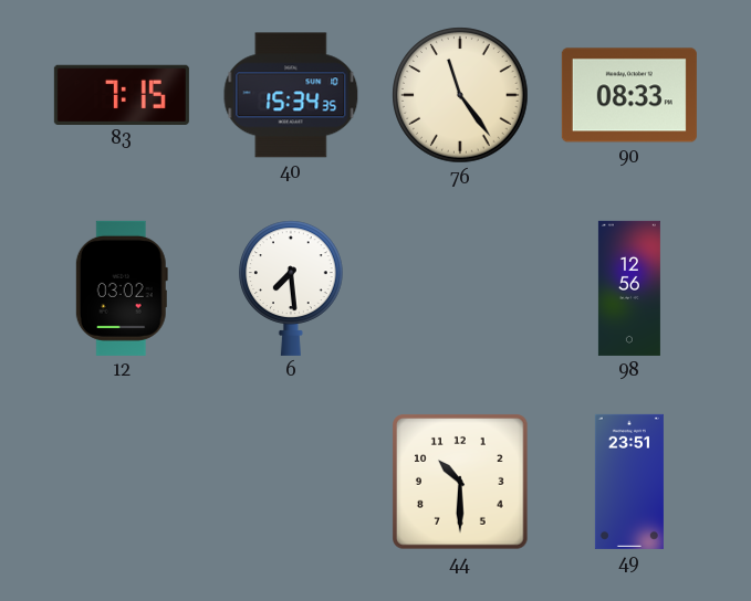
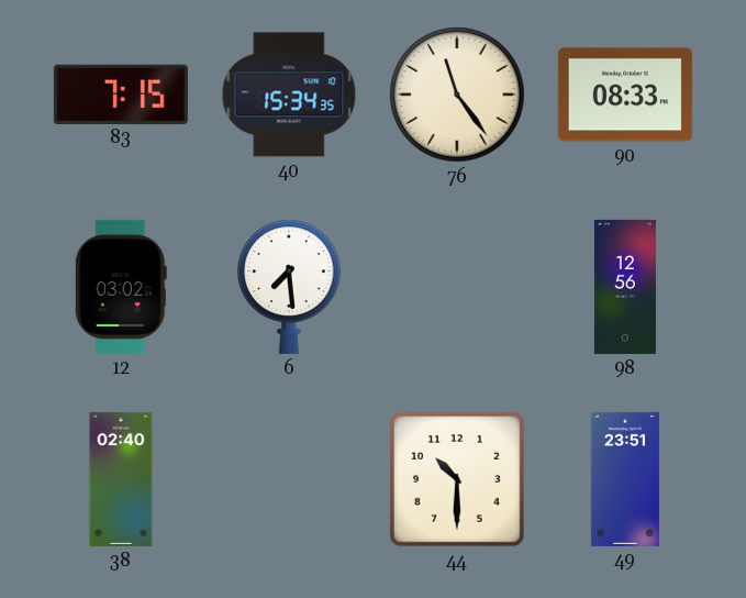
38: none -> 02:40 (121, 479)
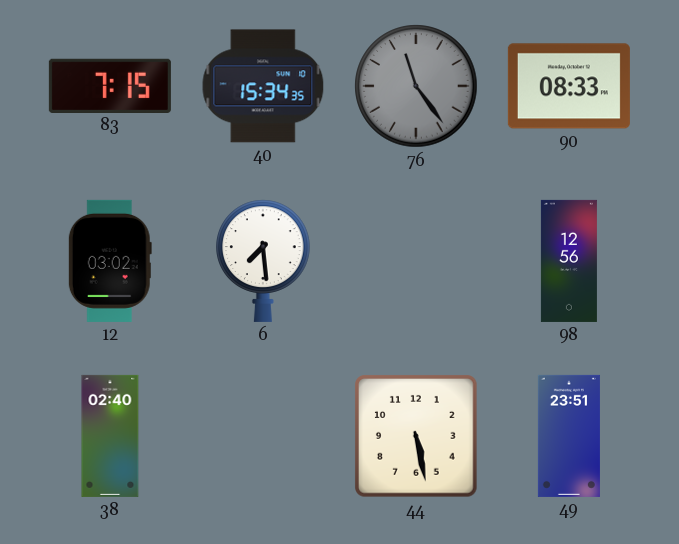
76 dial: cream -> grey (416, 86)
44: 10:30 -> 5:28 (417, 437)
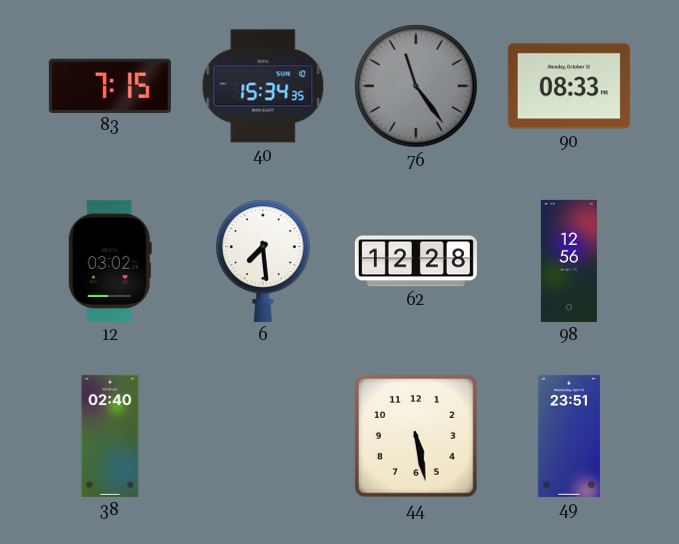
62: none -> 12:28 (416, 261)
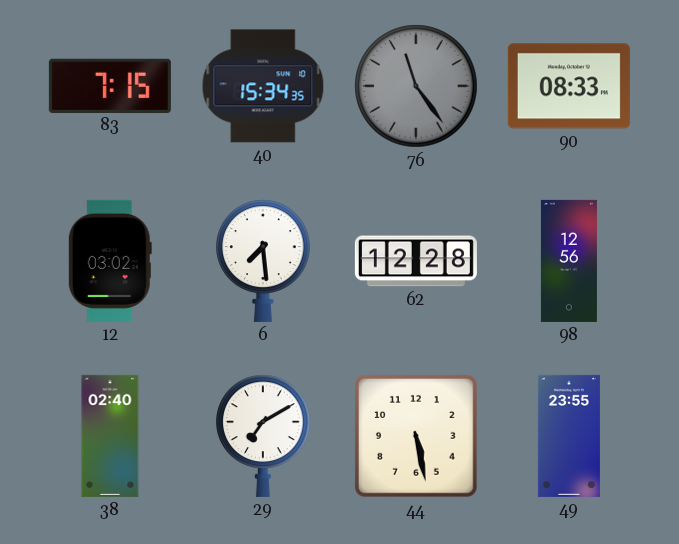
29: none -> 7:10 (264, 436)
49: 23:51 -> 23:55 (569, 436)
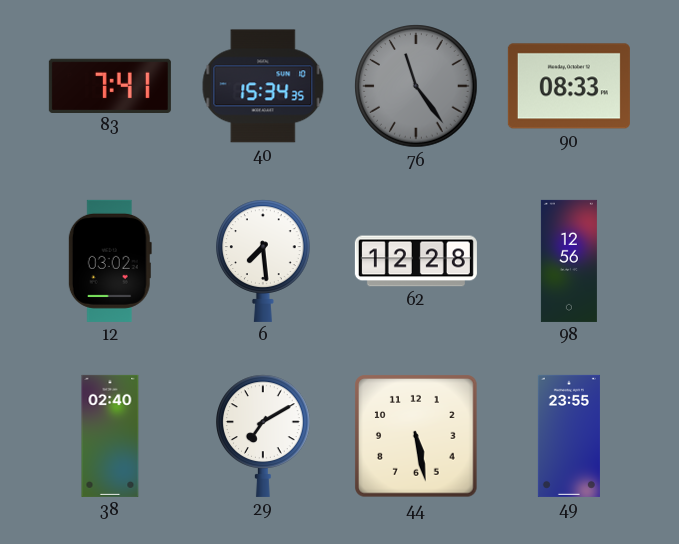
83: 7:15 -> 7:41 (110, 85)
